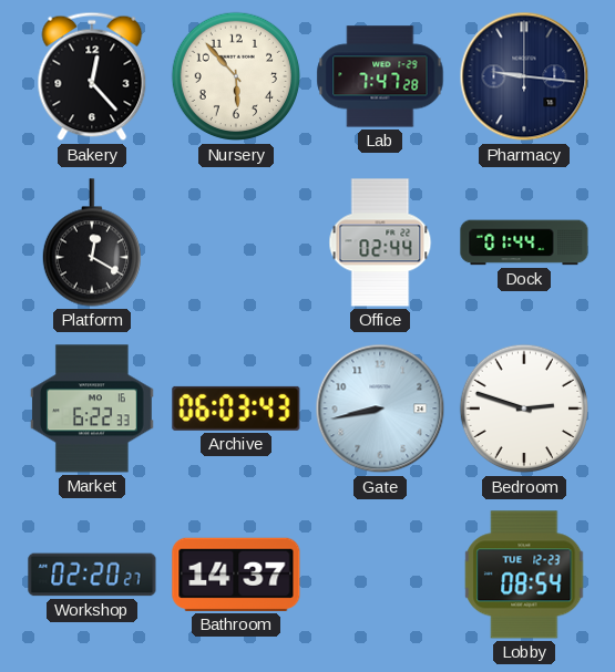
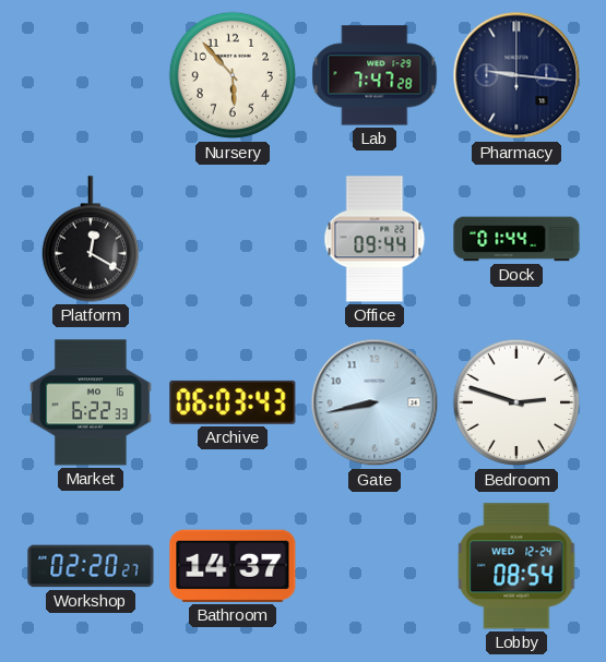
Bakery: 12:23 -> none (92, 76)
Office: 02:44 -> 09:44 (375, 239)
Lobby date: TUE 12-23 -> WED 12-24 (516, 566)
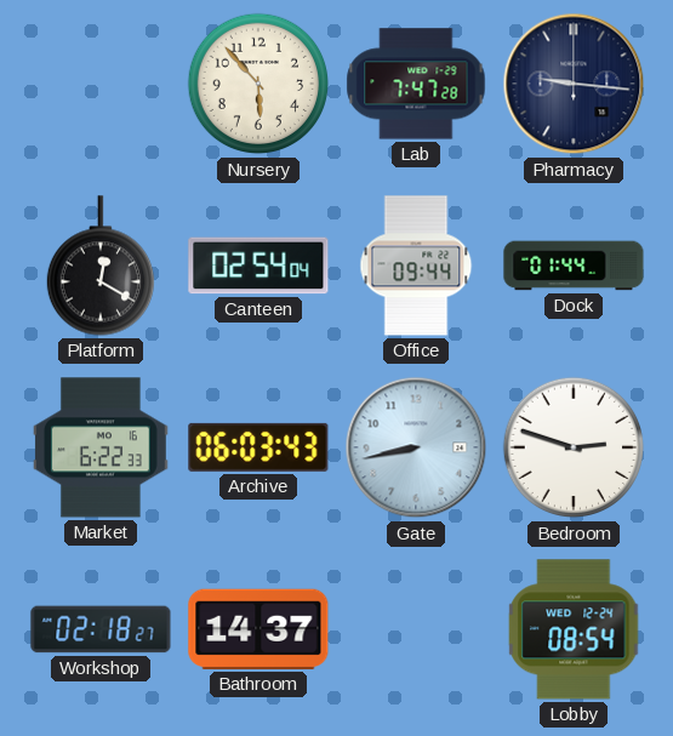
Canteen: none -> 02:54 (258, 266)
Workshop: 02:20 -> 02:18 (101, 629)
